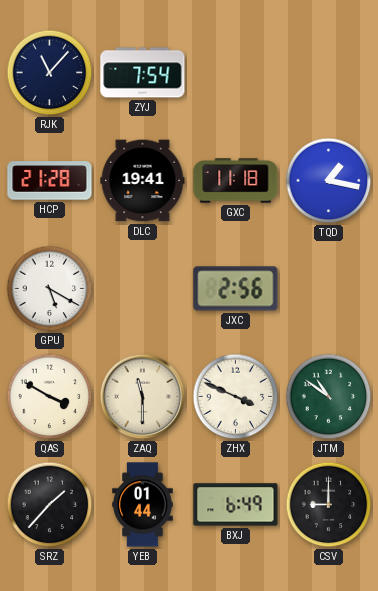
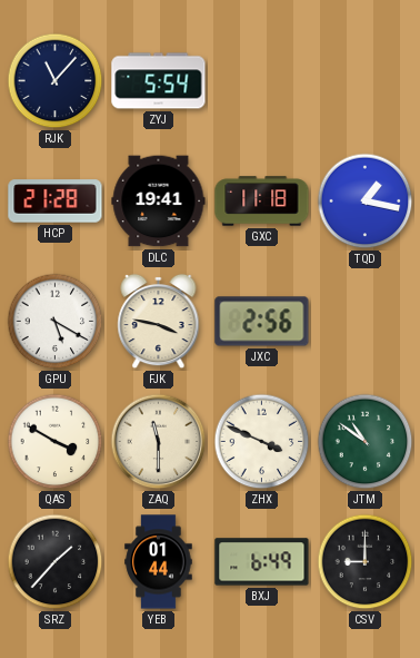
ZYJ: 7:54 -> 5:54 (159, 81)
FJK: none -> 3:47 (159, 322)
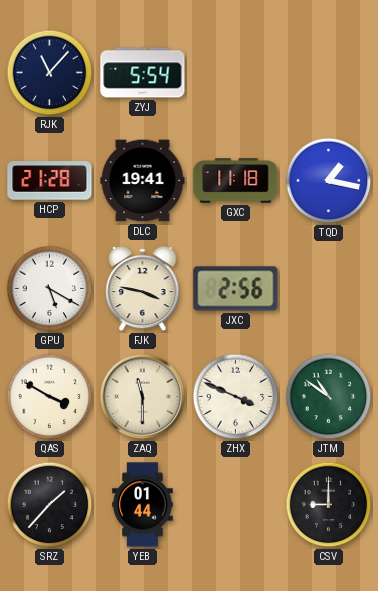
BXJ: 6:49 -> none (262, 562)
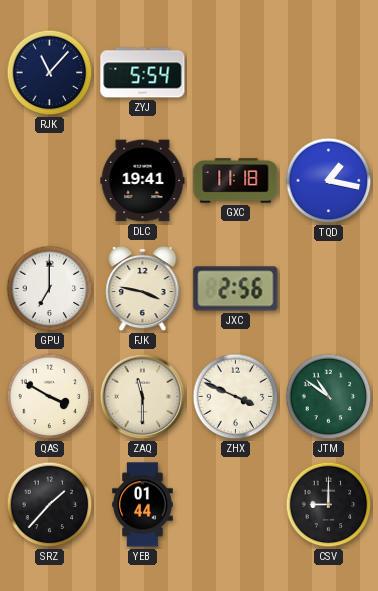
HCP: 21:28 -> none (50, 181)
GPU: 5:20 -> 7:00 (50, 289)
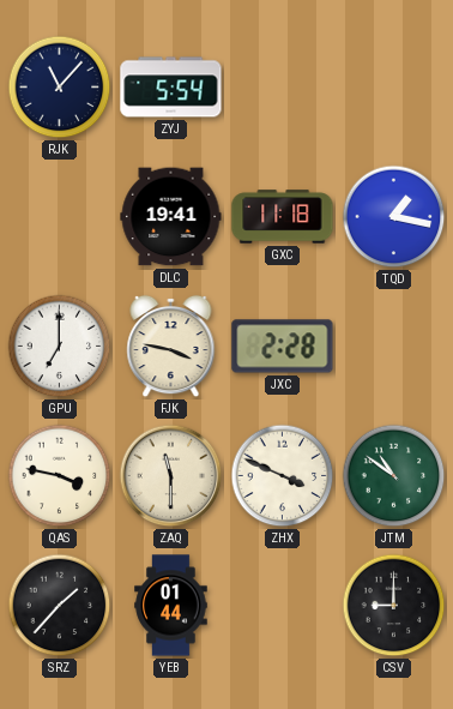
JXC: 2:56 -> 2:28 (283, 347)
QAS: 3:50 -> 3:47 (60, 476)
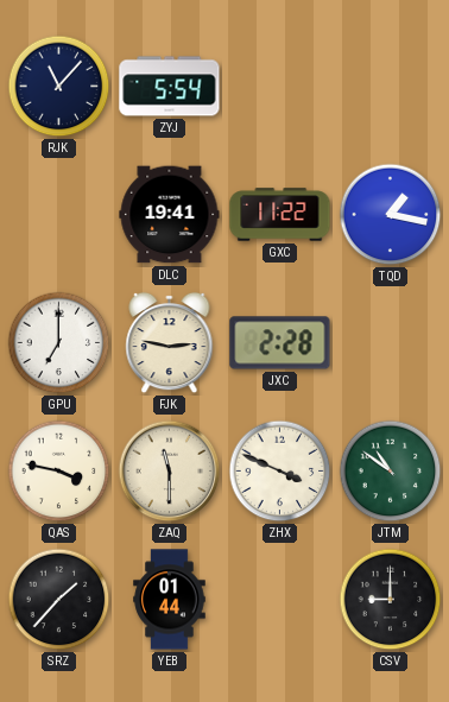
GXC: 11:18 -> 11:22 (280, 215)
FJK: 3:47 -> 2:47 (170, 343)
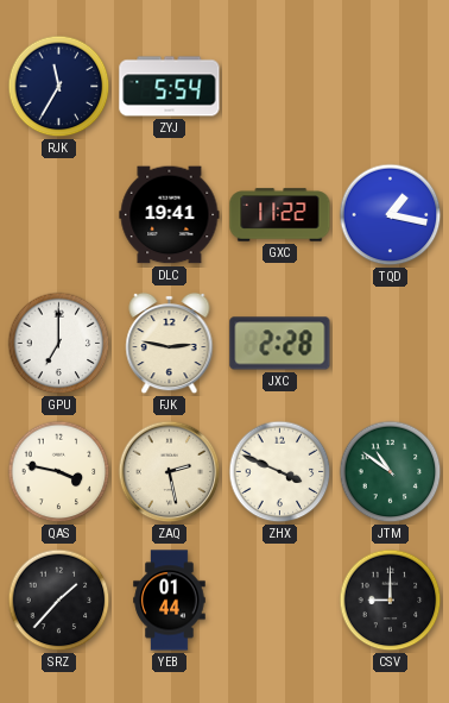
RJK: 11:07 -> 11:35 (59, 87)
ZAQ: 11:30 -> 2:28 (170, 472)
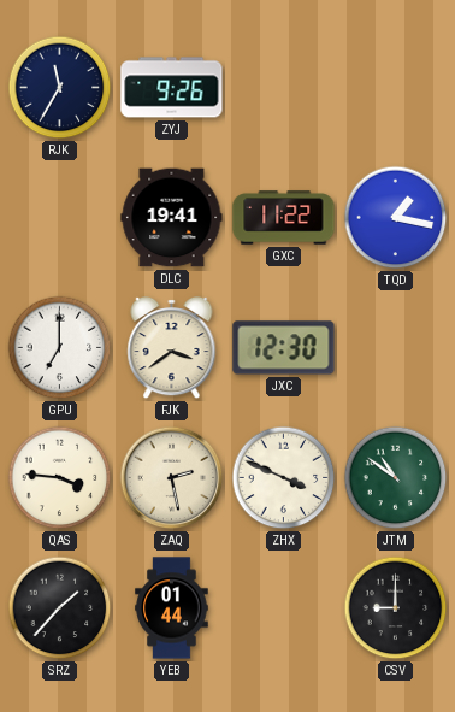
ZYJ: 5:54 -> 9:26 (172, 88)
FJK: 2:47 -> 3:39 (172, 348)
JXC: 2:28 -> 12:30 (284, 348)
QAS: 3:47 -> 3:46 (60, 478)
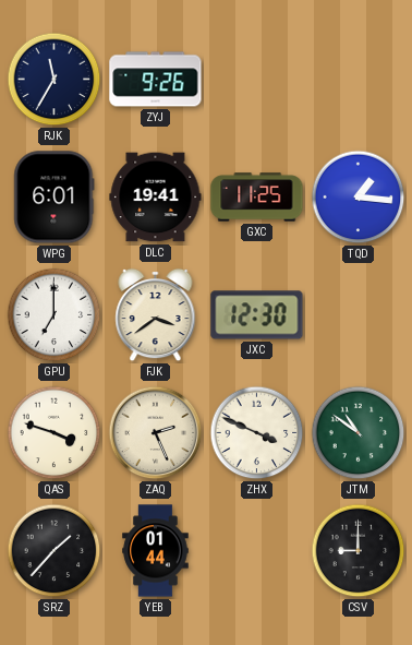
WPG: none -> 6:01 (54, 198)
GXC: 11:22 -> 11:25 (257, 198)
TQD: 1:17 -> 1:16 (359, 198)
QAS: 3:46 -> 3:48 (54, 433)
ZAQ: 2:28 -> 2:26 (156, 433)
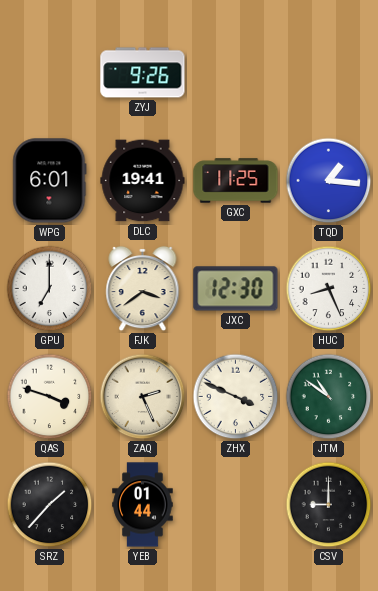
RJK: 11:35 -> none (54, 80)
HUC: none -> 8:26 (329, 289)
